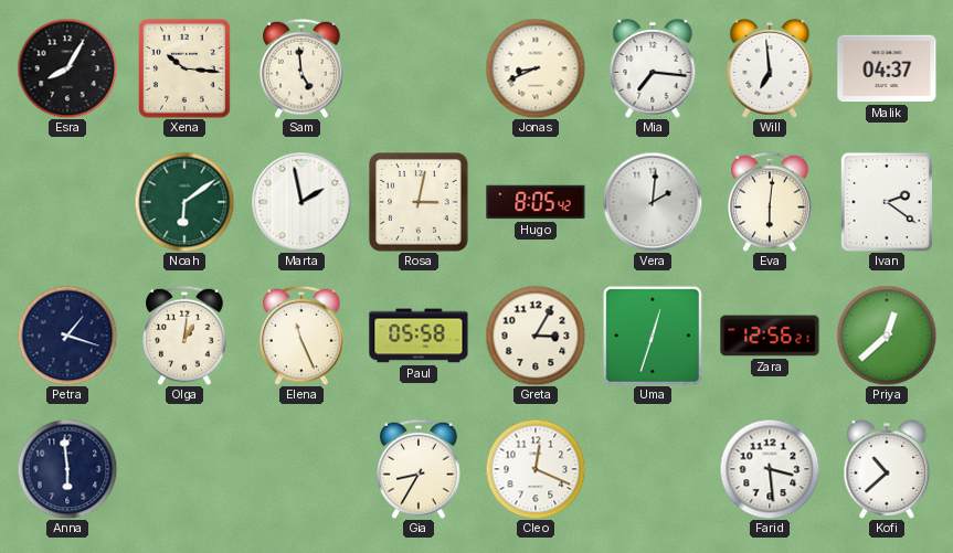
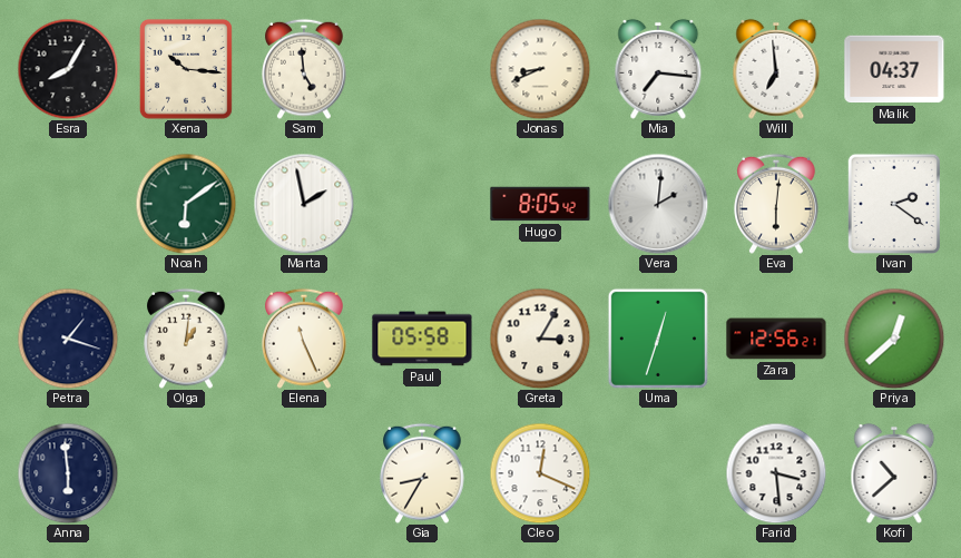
Rosa: 3:02 -> none (420, 203)
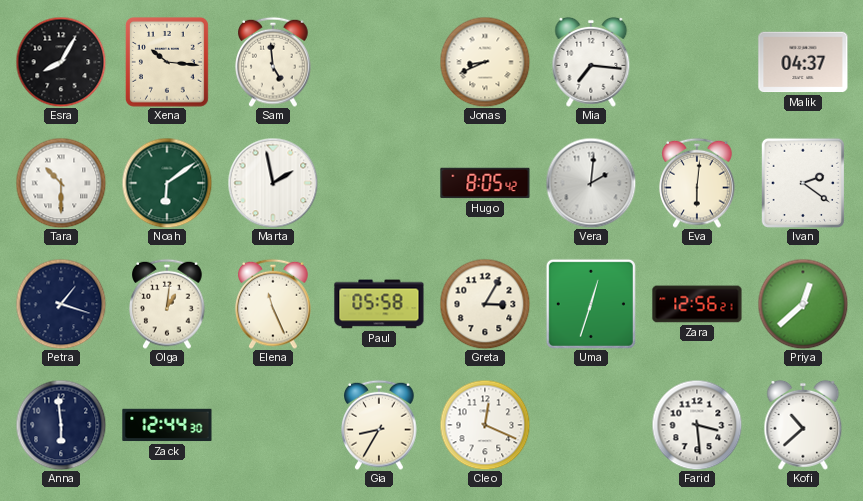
Will: 6:59 -> none (776, 69)
Tara: none -> 10:30 (61, 183)
Zack: none -> 12:44 (167, 425)
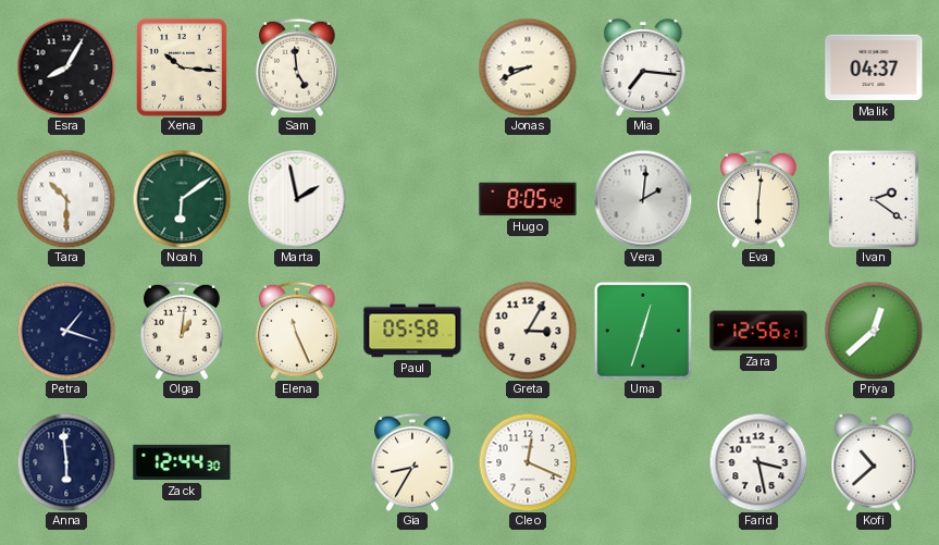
Farid: 3:29 -> 3:28 (758, 462)
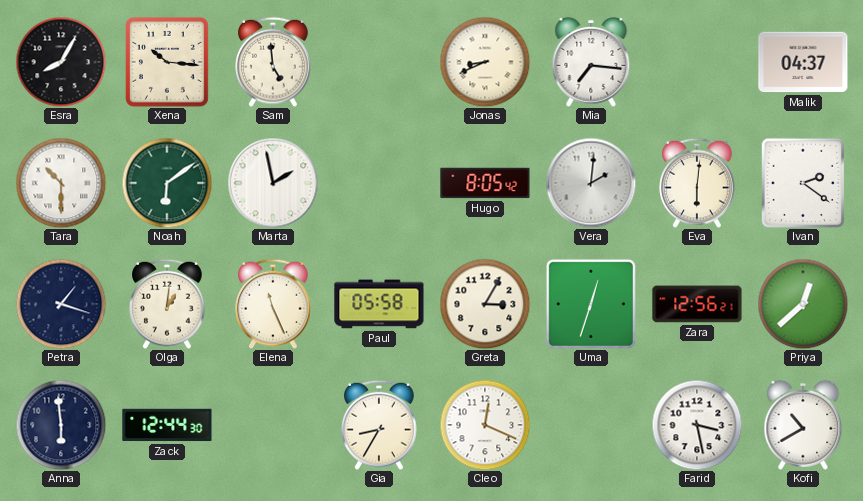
Kofi: 10:38 -> 10:40 (803, 425)
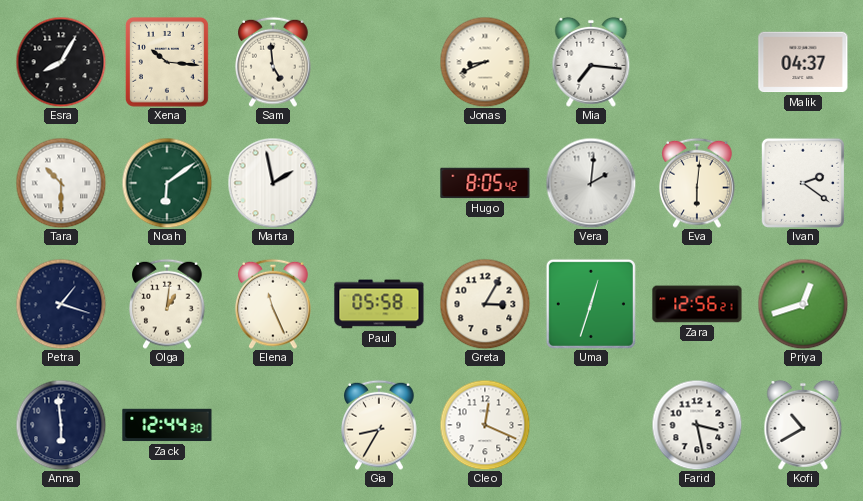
Priya: 12:38 -> 12:42 (803, 304)
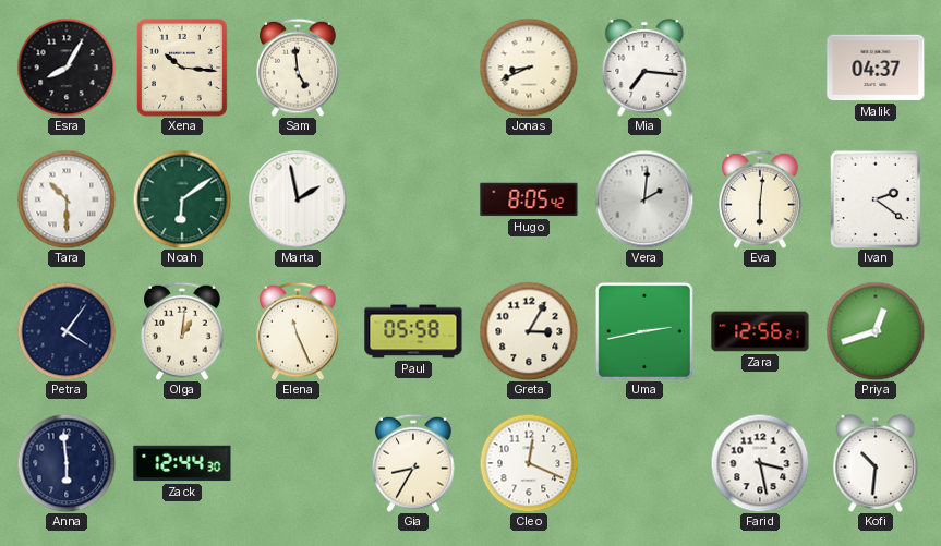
Petra: 1:18 -> 4:06 (67, 331)
Uma: 12:33 -> 2:43 (644, 331)
Kofi: 10:40 -> 10:31 (876, 463)
